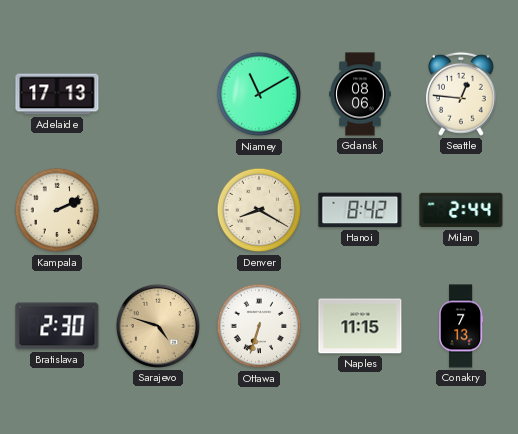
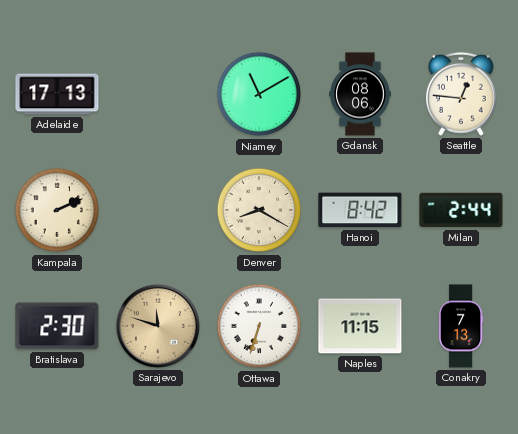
Sarajevo: 4:48 -> 11:48 (158, 326)
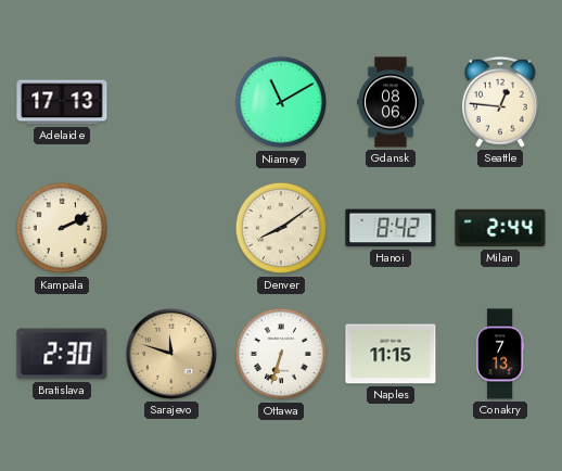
Denver: 8:20 -> 8:09 (281, 228)
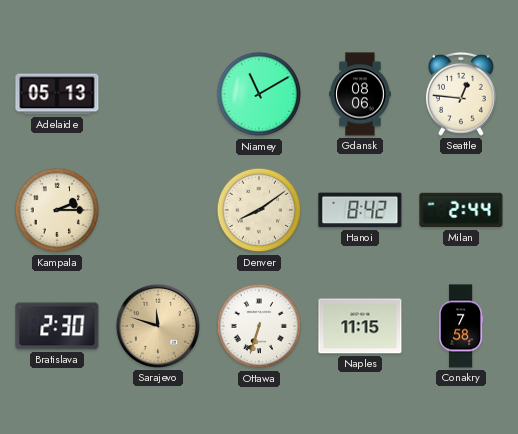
Adelaide: 17:13 -> 05:13 (57, 94)
Kampala: 2:11 -> 2:15 (57, 210)
Conakry: 7:13 -> 7:58 (462, 326)
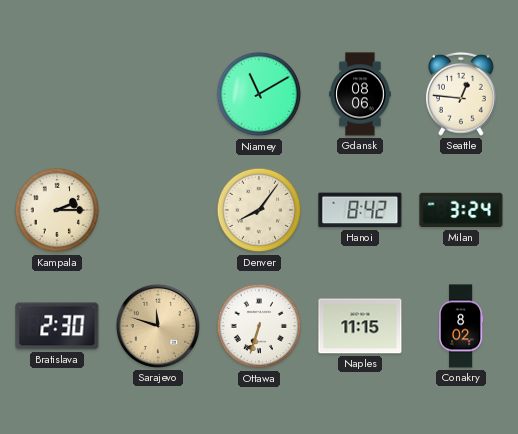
Adelaide: 05:13 -> none (57, 94)
Denver: 8:09 -> 8:06 (259, 210)
Milan: 2:44 -> 3:24 (461, 210)
Conakry: 7:58 -> 8:02 (462, 326)
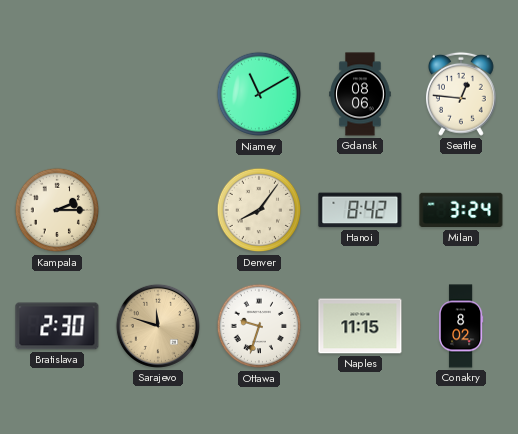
Ottawa: 6:33 -> 9:33 (259, 326)
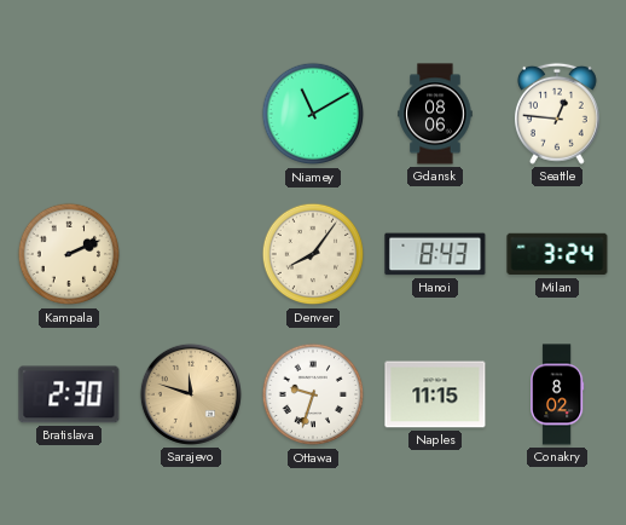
Kampala: 2:15 -> 2:11 (69, 254)
Hanoi: 8:42 -> 8:43 (435, 254)
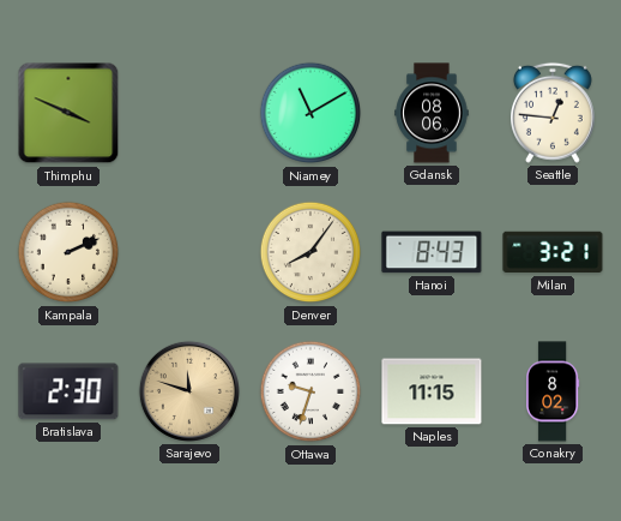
Thimphu: none -> 3:49 (68, 113)
Milan: 3:24 -> 3:21 (553, 252)
